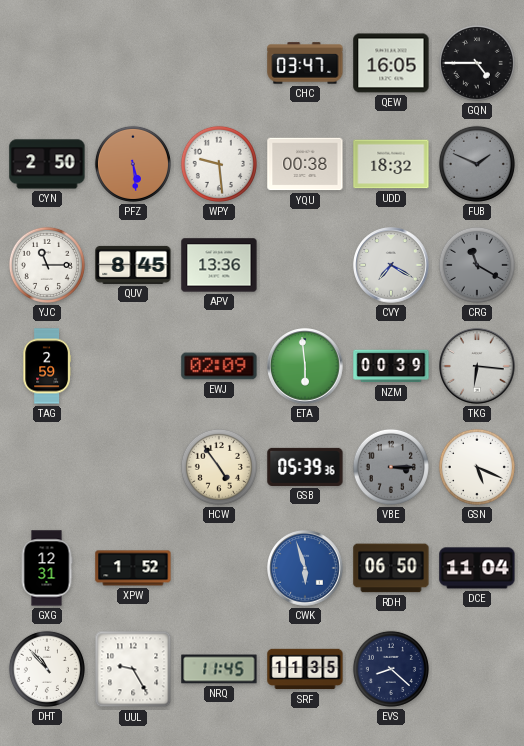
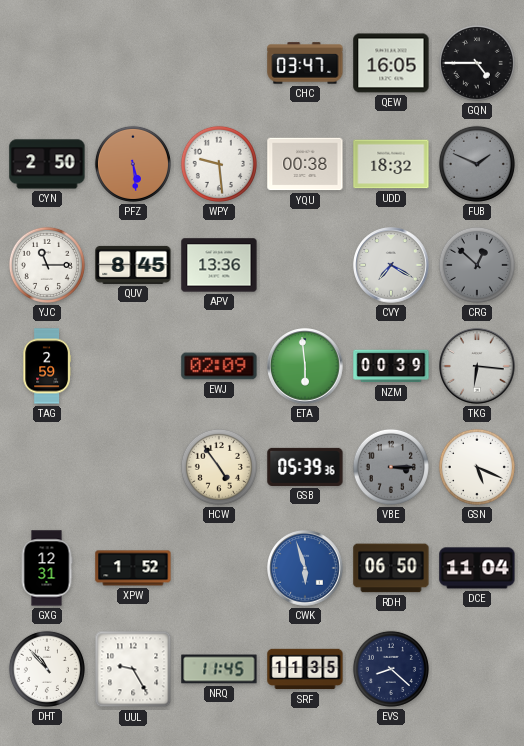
CRG: 11:20 -> 12:52 (477, 265)
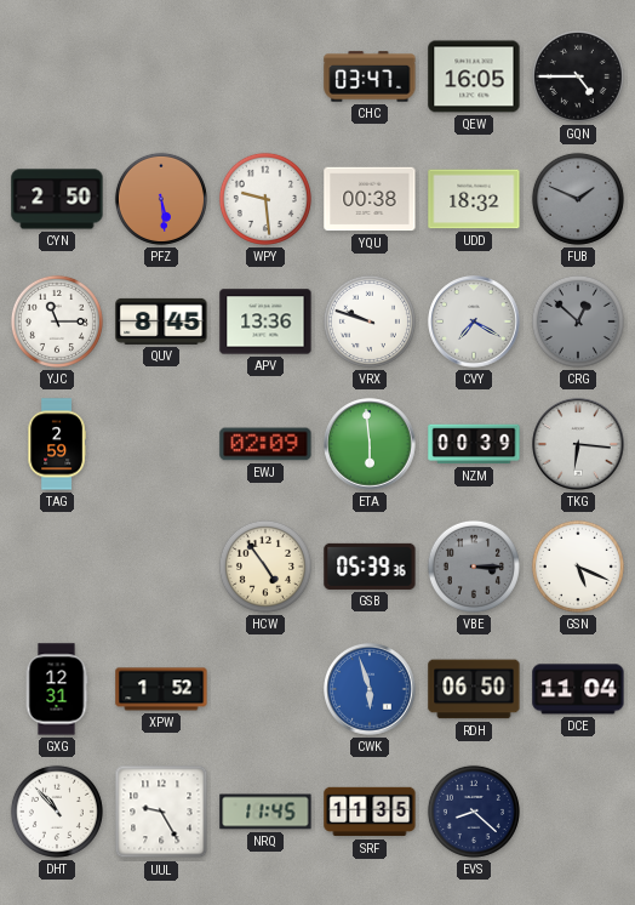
VRX: none -> 9:48 (370, 321)
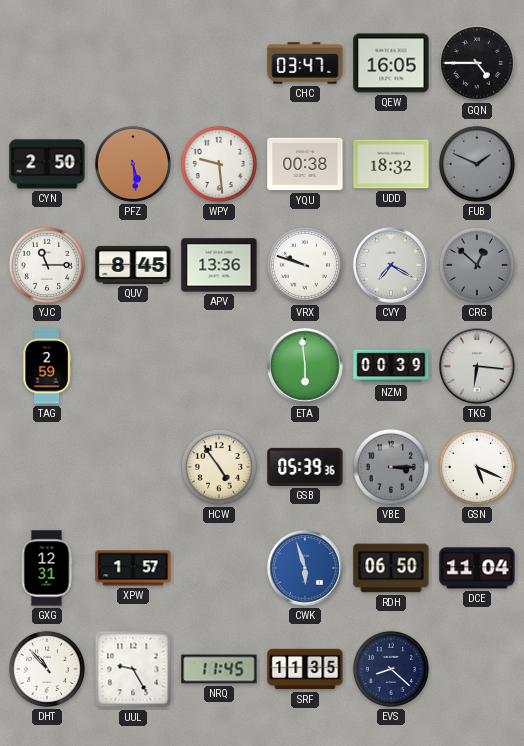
EWJ: 02:09 -> none (265, 444)
XPW: 1:52 -> 1:57 (133, 568)
